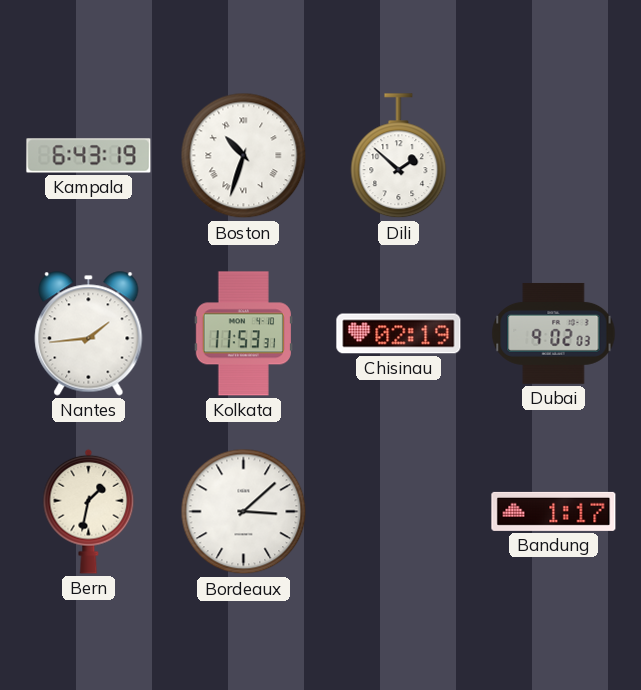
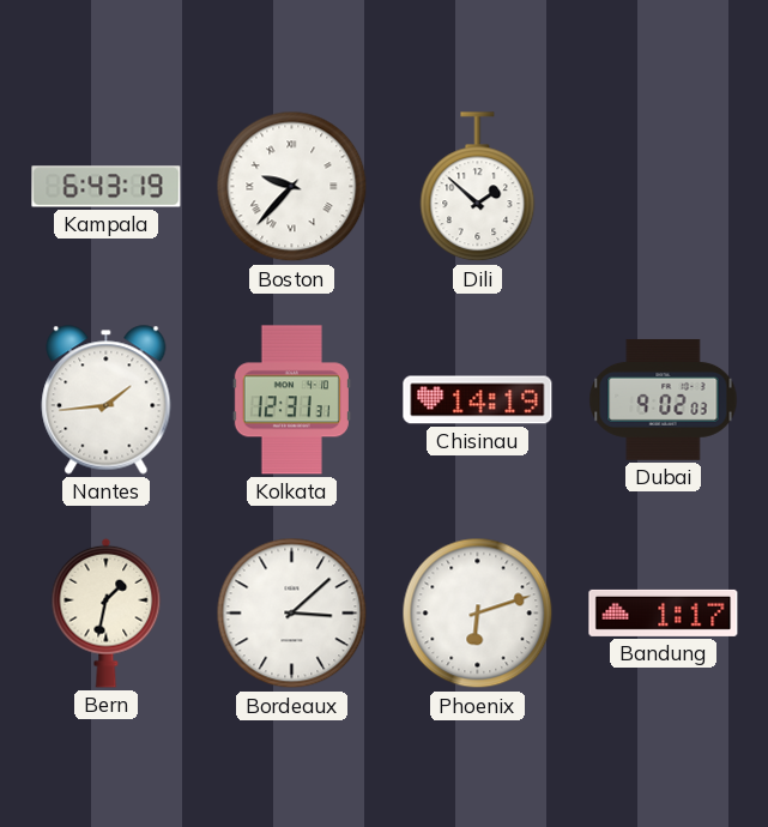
Boston: 10:33 -> 9:37 (292, 187)
Kolkata: 11:53 -> 12:31 (291, 400)
Chisinau: 02:19 -> 14:19 (478, 400)
Phoenix: none -> 6:12 (478, 614)
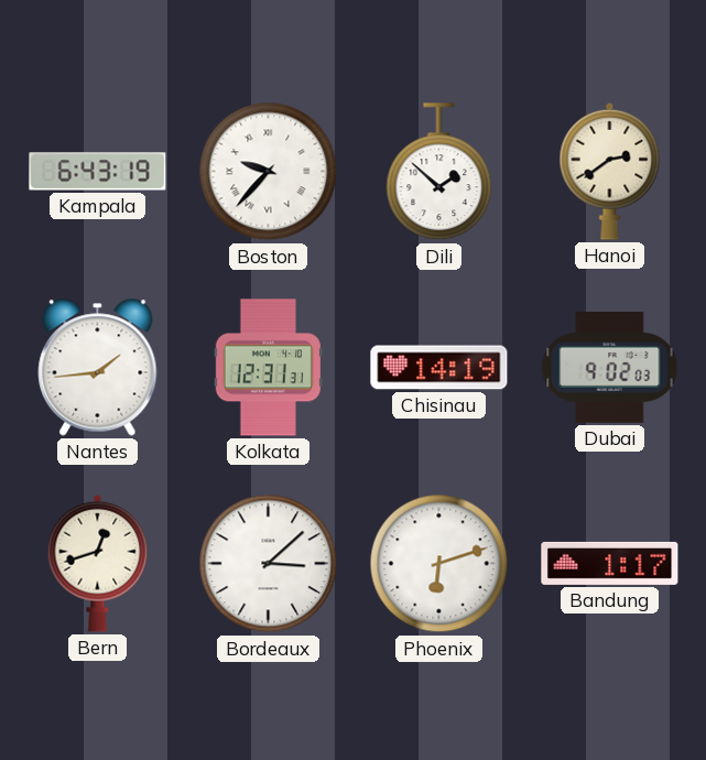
Hanoi: none -> 2:39 (610, 171)
Bern: 1:32 -> 12:42 (98, 563)
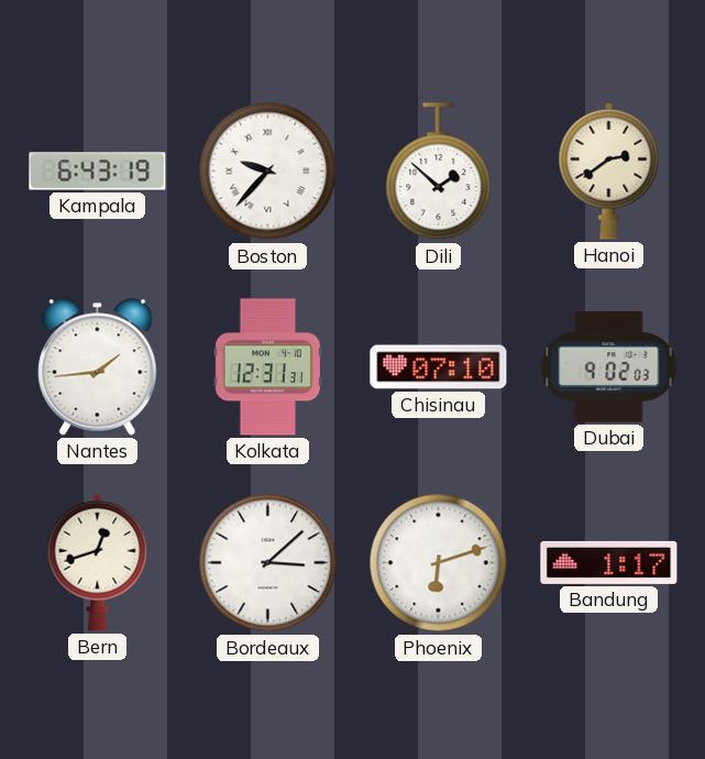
Chisinau: 14:19 -> 07:10 (439, 367)
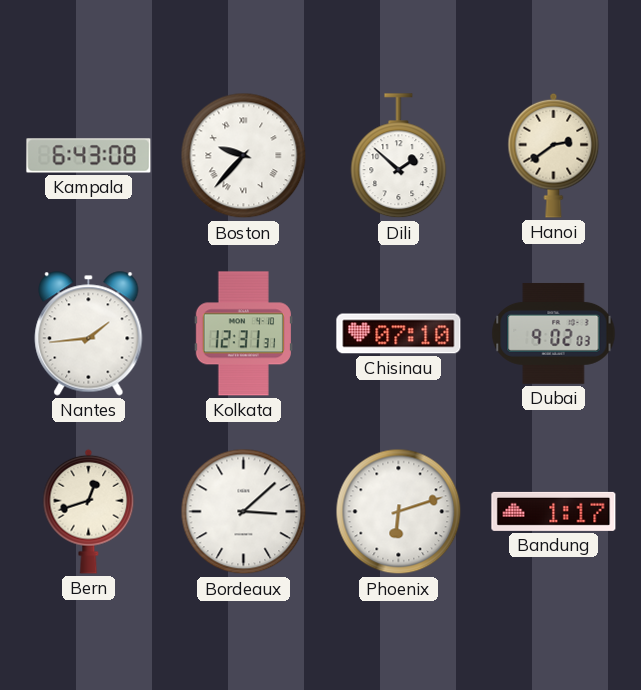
Kampala: 6:43:19 -> 6:43:08 (89, 156)
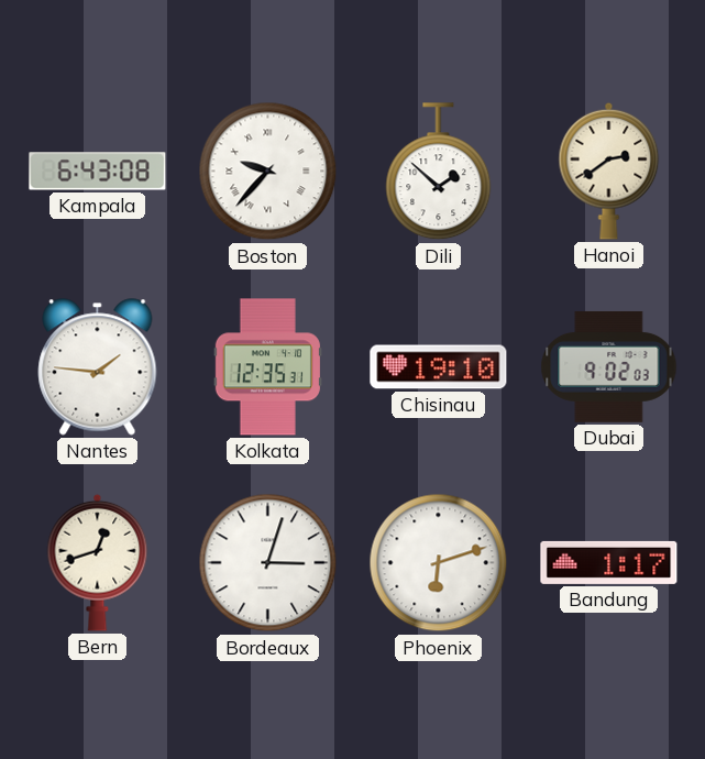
Nantes: 1:44 -> 1:46 (98, 367)
Kolkata: 12:31 -> 12:35 (267, 367)
Chisinau: 07:10 -> 19:10 (439, 367)
Bordeaux: 3:08 -> 3:03 (268, 563)
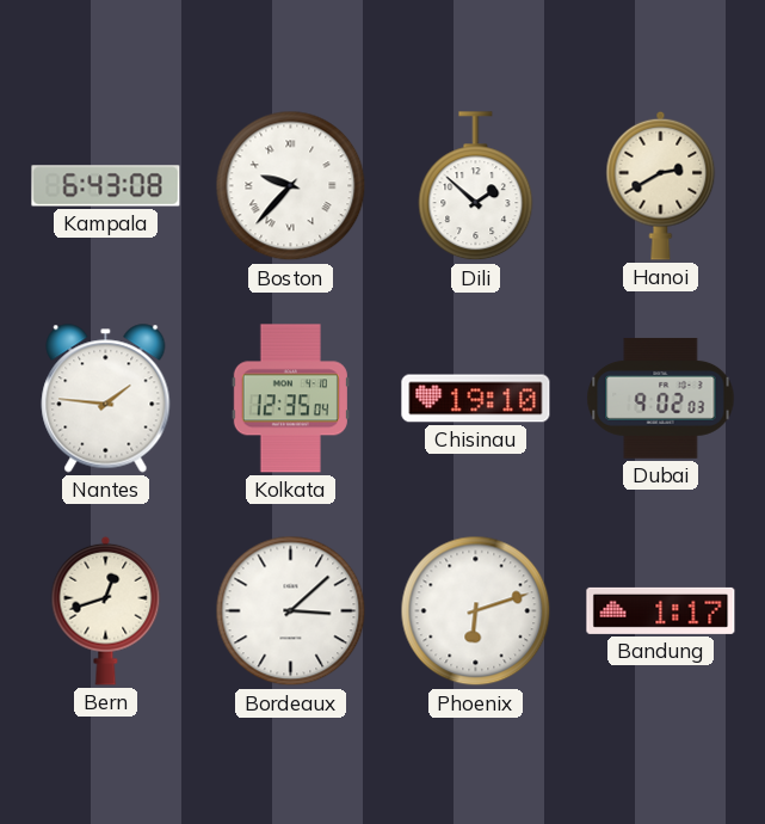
Hanoi: 2:39 -> 2:40 (661, 185)
Kolkata: 12:35:31 -> 12:35:04 (290, 399)
Bordeaux: 3:03 -> 3:08 (291, 611)
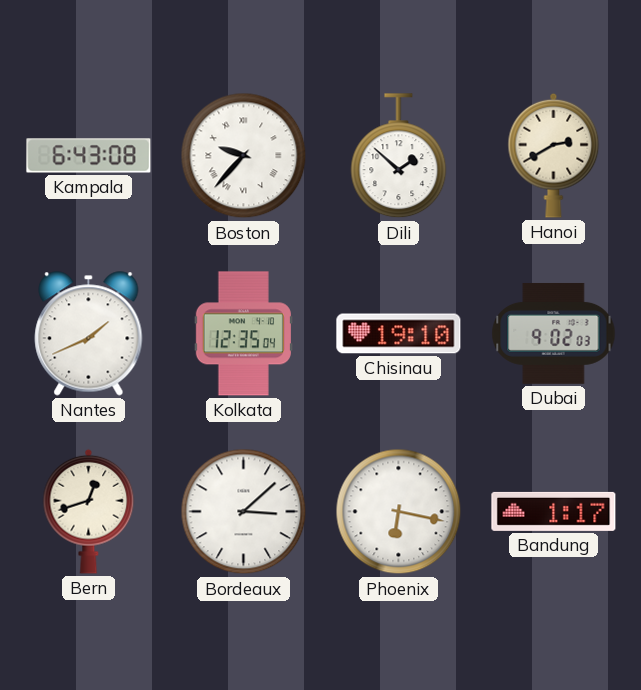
Nantes: 1:46 -> 1:41 (89, 334)
Phoenix: 6:12 -> 6:17 (399, 512)
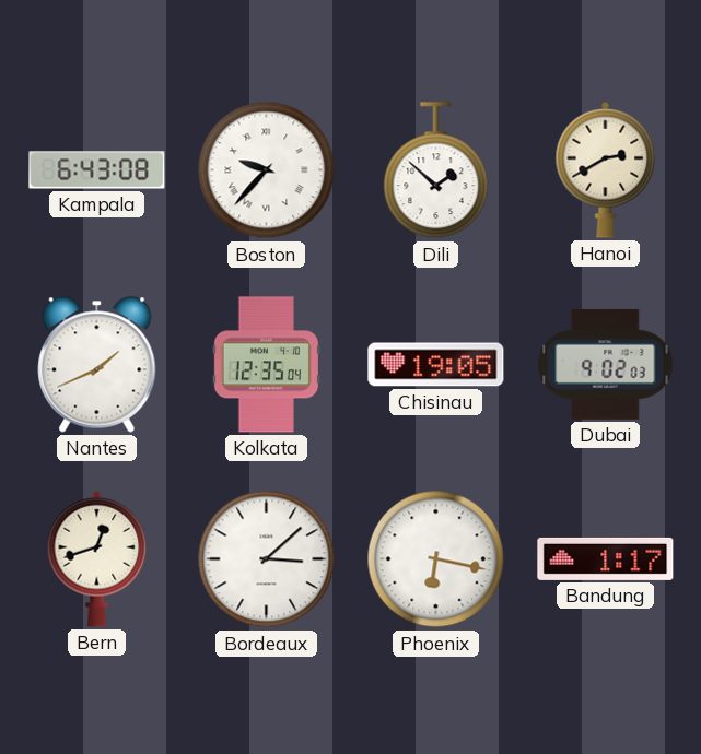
Chisinau: 19:10 -> 19:05 (436, 365)
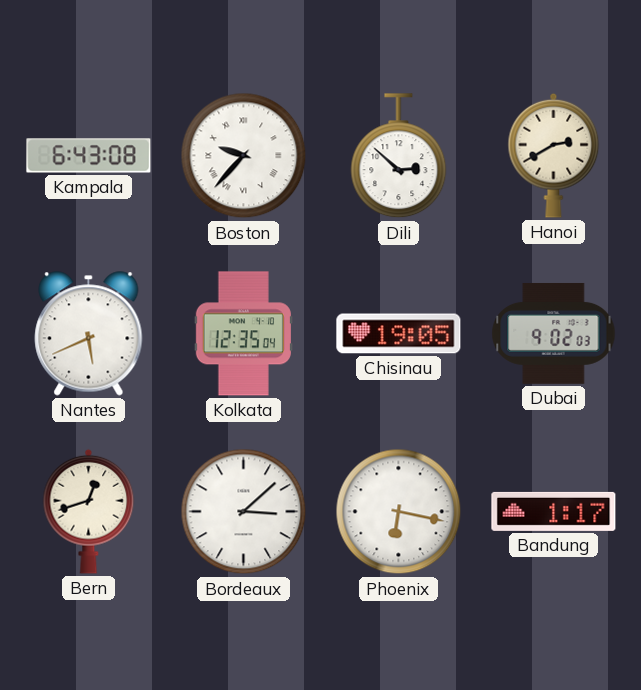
Dili: 1:52 -> 2:52 (399, 156)
Nantes: 1:41 -> 5:41 (89, 334)
